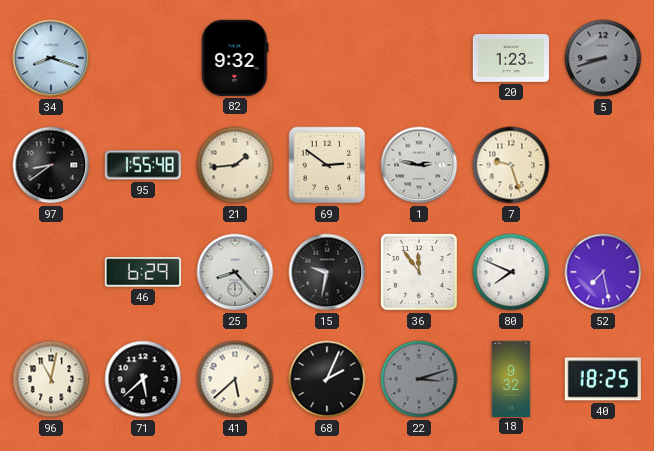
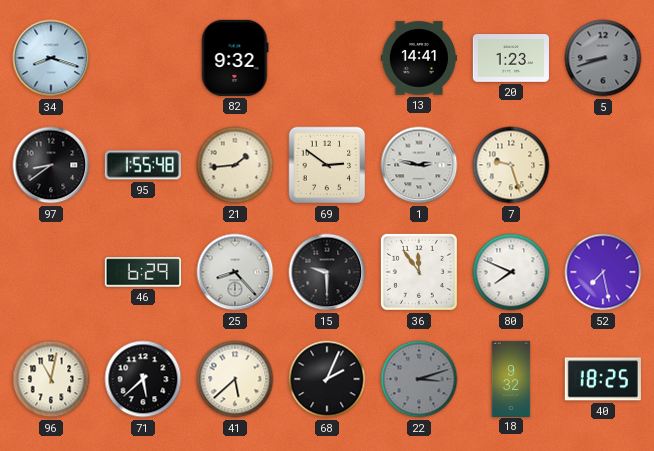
13: none -> 14:41 (419, 58)
15: 9:32 -> 9:30 (327, 272)
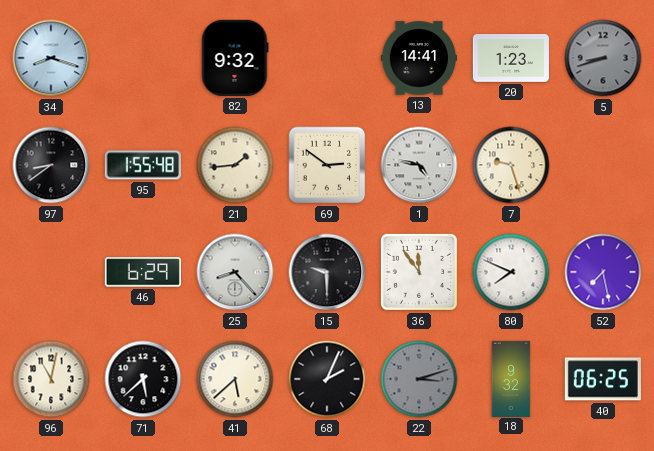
1: 2:47 -> 4:47 (419, 165)
40: 18:25 -> 06:25 (603, 379)
